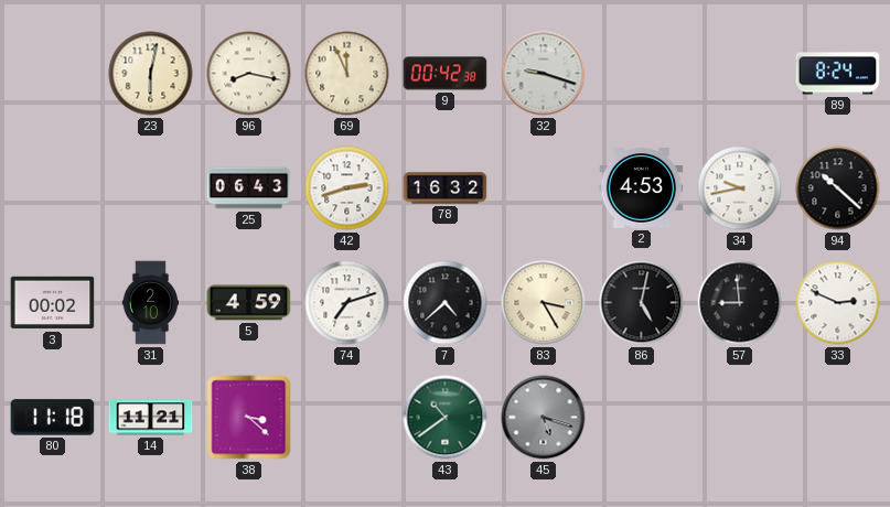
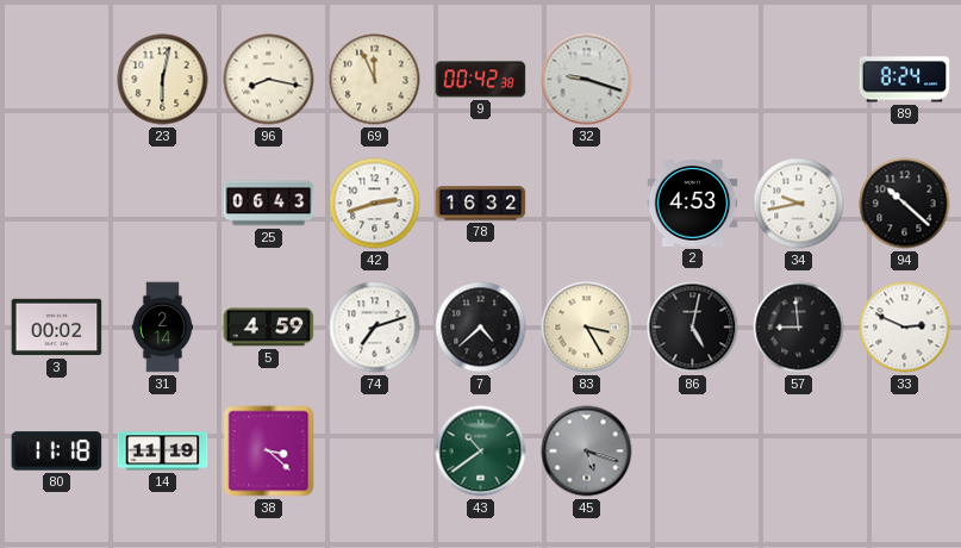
31: 2:10 -> 2:14 (163, 328)
14: 11:21 -> 11:19 (163, 452)
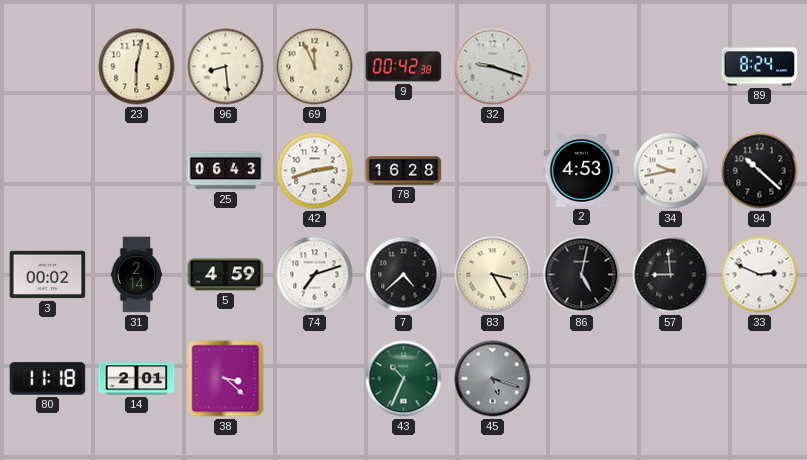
96: 8:17 -> 8:29 (226, 67)
78: 16:32 -> 16:28 (404, 171)
14: 11:19 -> 2:01 (137, 379)
43: 10:39 -> 10:34 (404, 379)
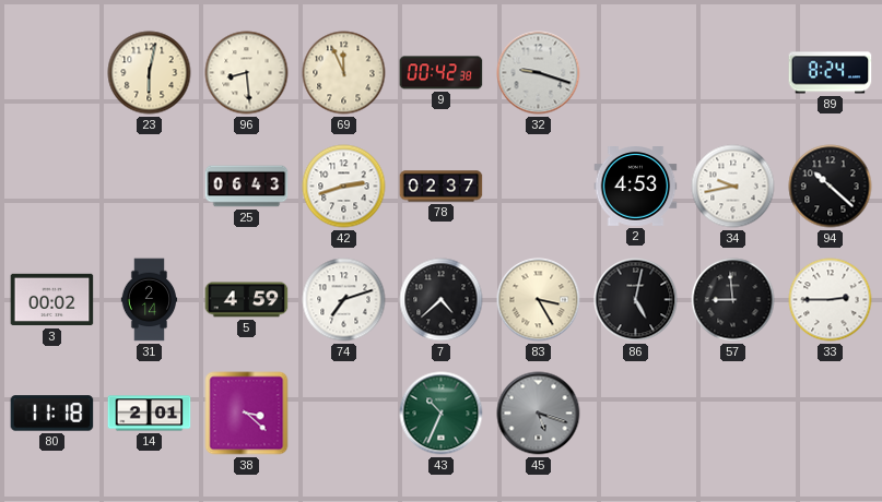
78: 16:28 -> 02:37 (442, 187)
33: 2:49 -> 2:45 (831, 300)
